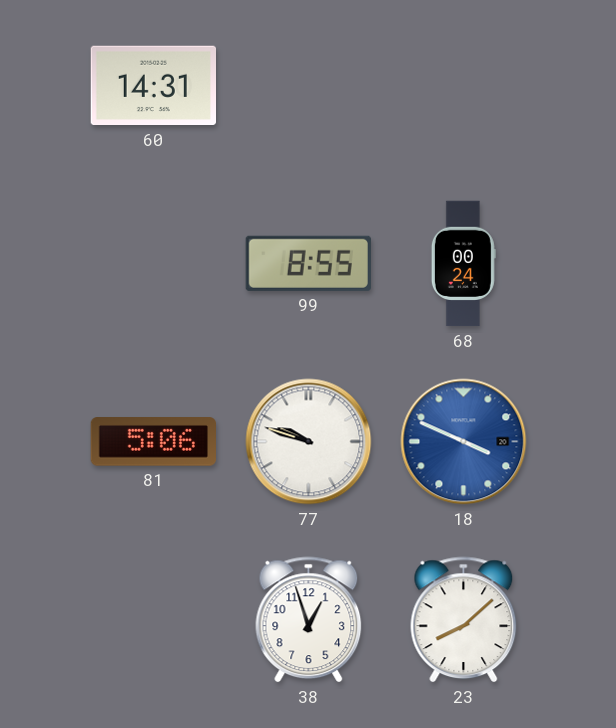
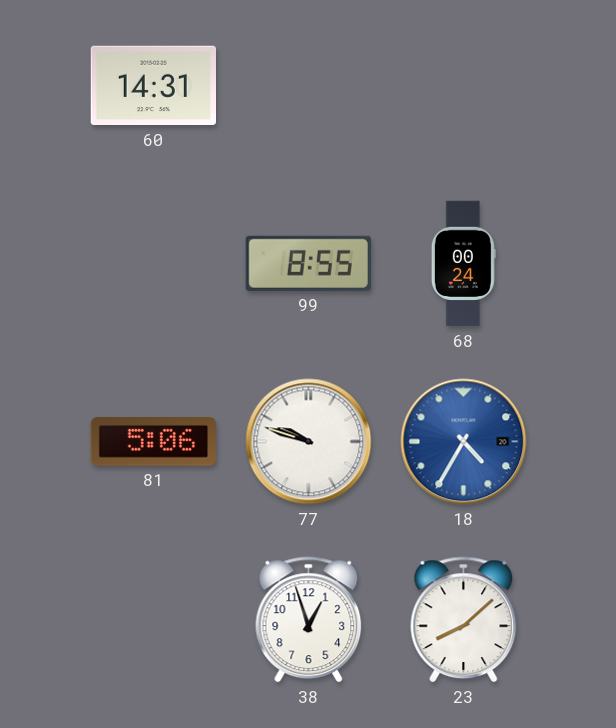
18: 3:49 -> 4:35 (464, 442)
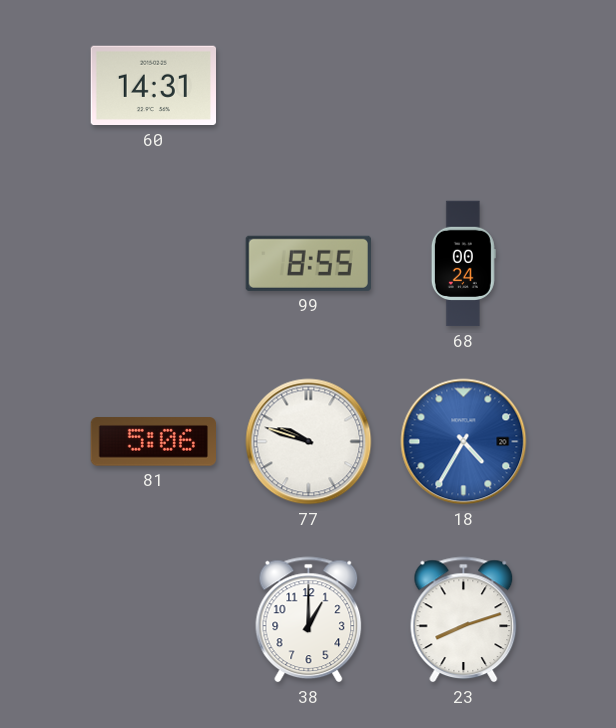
38: 12:57 -> 1:00 (309, 620)
23: 8:08 -> 8:12 (464, 620)
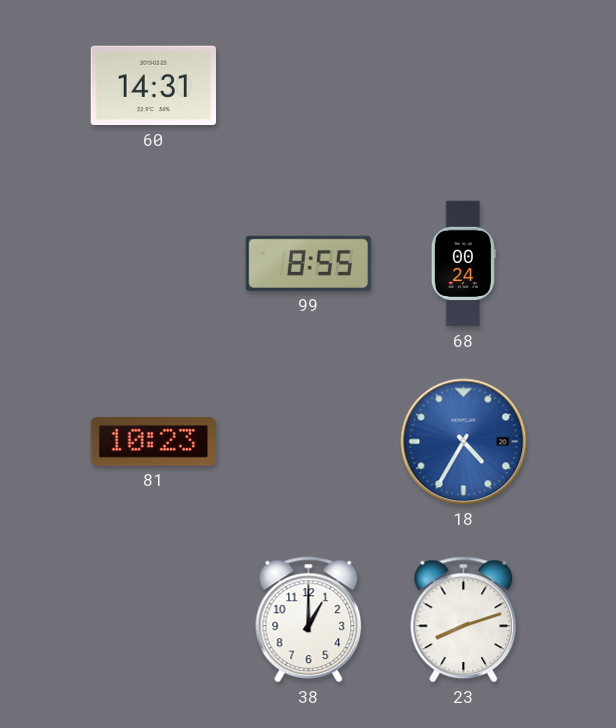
81: 5:06 -> 10:23 (153, 442)
77: 9:48 -> none (309, 442)
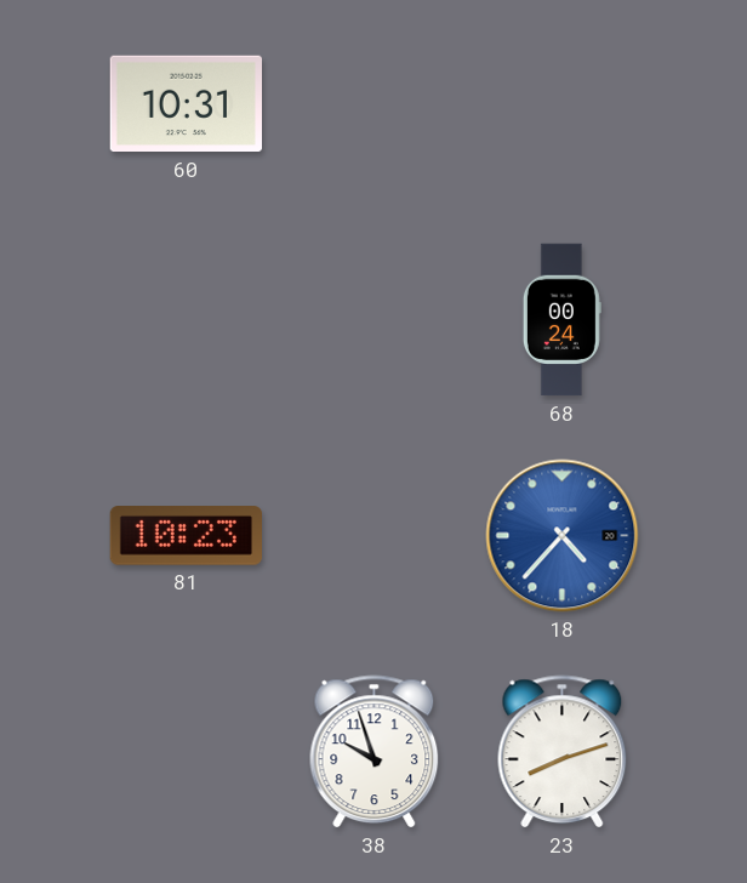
60: 14:31 -> 10:31 (186, 104)
99: 8:55 -> none (308, 263)
18: 4:35 -> 4:37 (563, 536)
38: 1:00 -> 9:57 (375, 752)
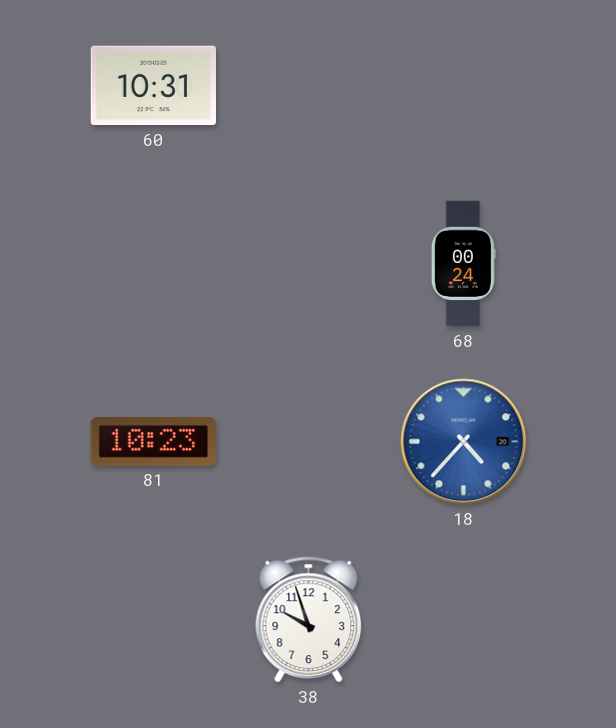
23: 8:12 -> none (563, 752)
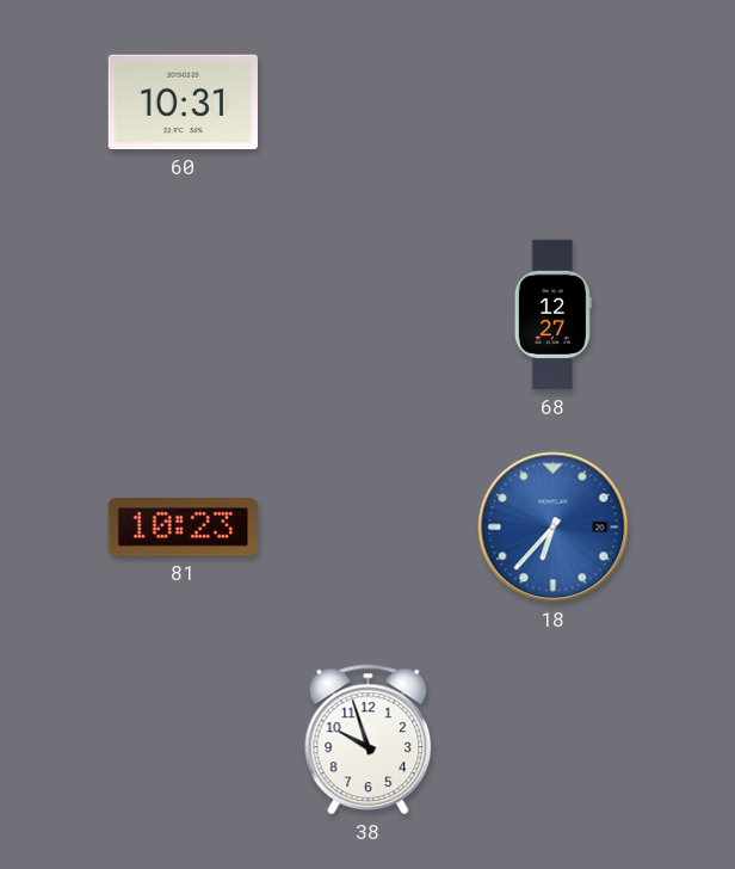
68: 00:24 -> 12:27 (552, 315)
18: 4:37 -> 6:37 (554, 528)
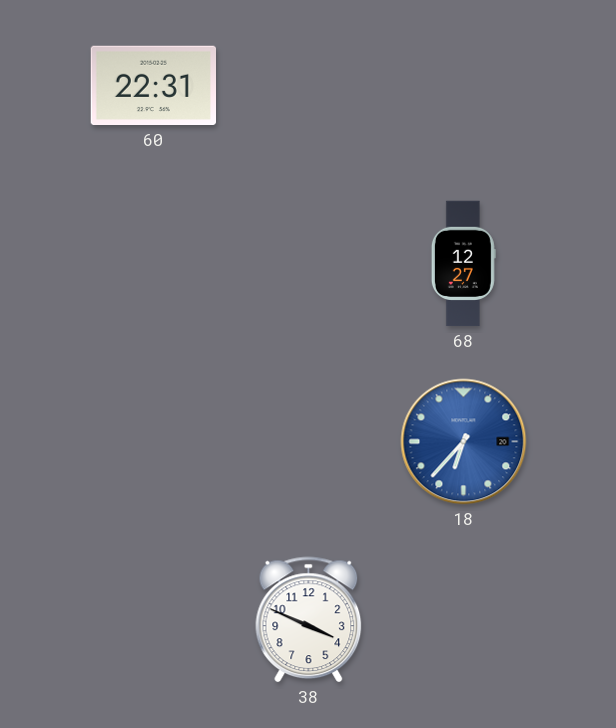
60: 10:31 -> 22:31 (153, 86)
81: 10:23 -> none (183, 528)
38: 9:57 -> 3:49 (309, 620)
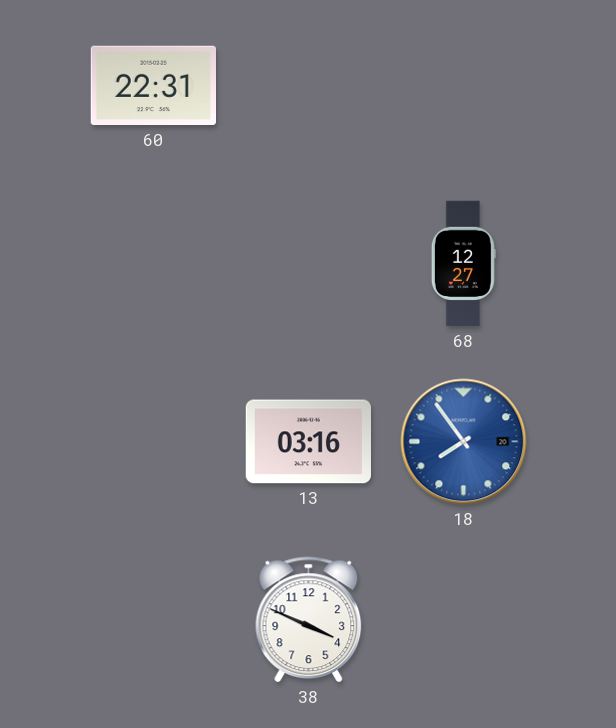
13: none -> 03:16 (308, 442)
18: 6:37 -> 7:54 (464, 442)
